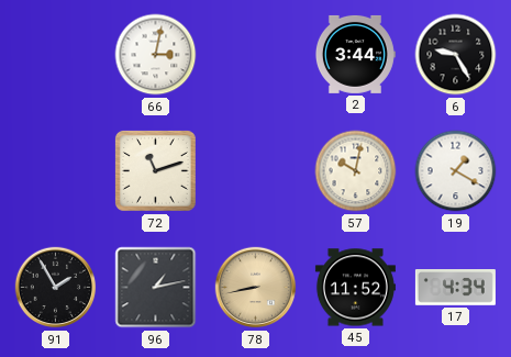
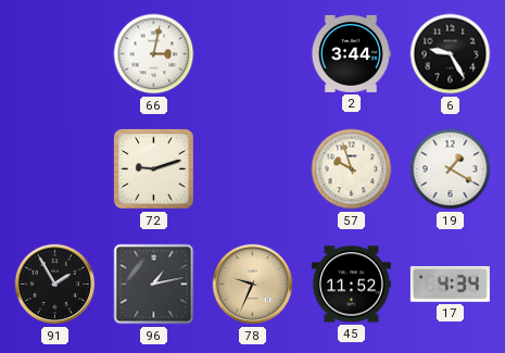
72: 11:12 -> 9:12 (153, 168)
57: 10:02 -> 9:57 (352, 169)
78: 8:43 -> 9:34 (253, 285)
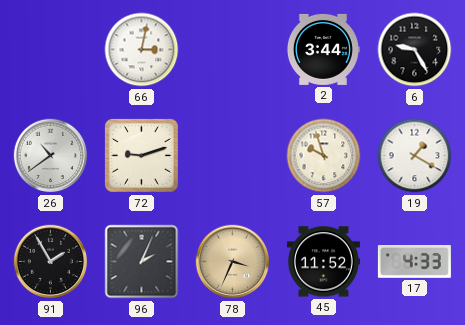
26: none -> 10:39 (51, 156)
96: 1:13 -> 2:04 (142, 262)
78: 9:34 -> 3:34 (233, 262)
17: 4:34 -> 4:33 (414, 262)
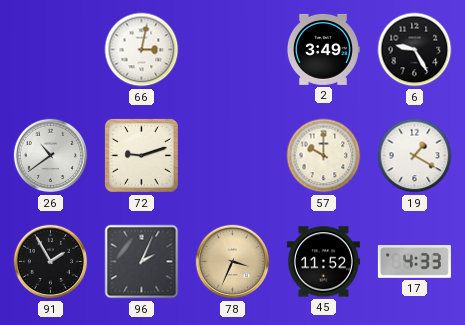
2: 3:44 -> 3:49 (323, 49)
57: 9:57 -> 10:00 (324, 156)
